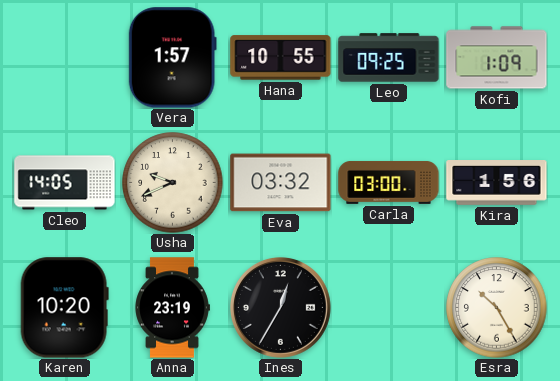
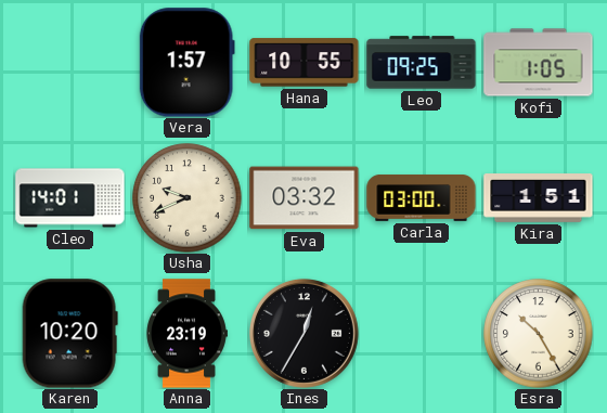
Kofi: 1:09 -> 1:05 (539, 63)
Cleo: 14:05 -> 14:01 (70, 198)
Kira: 1:56 -> 1:51 (539, 198)
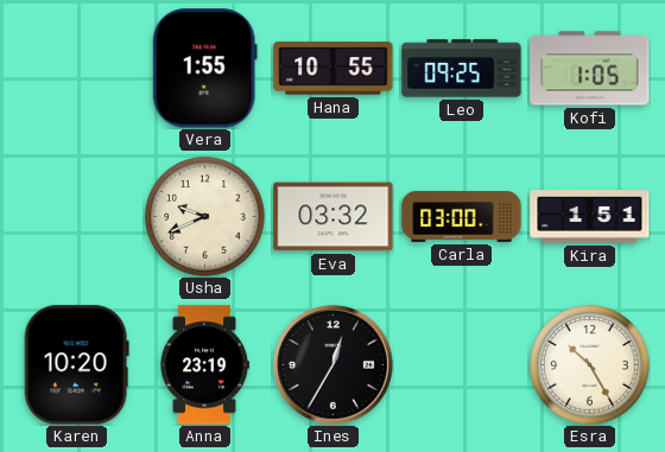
Vera: 1:57 -> 1:55 (204, 69)
Cleo: 14:01 -> none (70, 198)
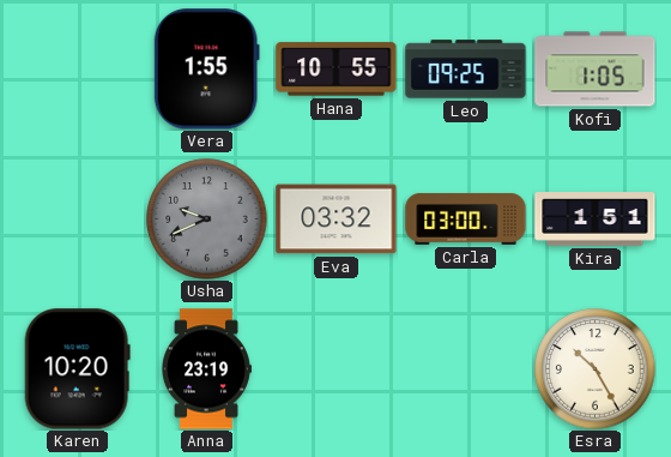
Usha dial: cream -> grey (207, 220)
Ines: 12:35 -> none (332, 364)
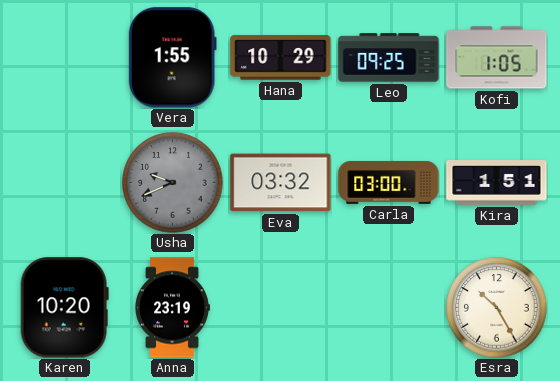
Hana: 10:55 -> 10:29 (281, 58)
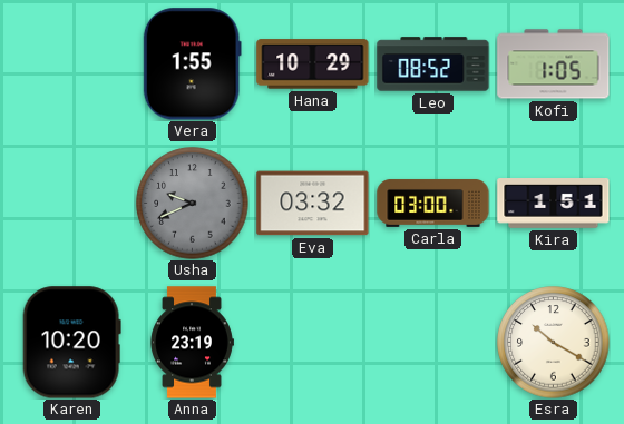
Leo: 09:25 -> 08:52 (433, 65)
Esra: 10:25 -> 10:20 (554, 343)
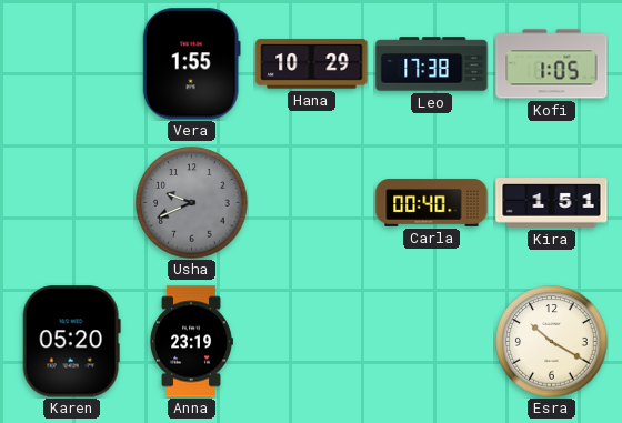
Leo: 08:52 -> 17:38 (432, 64)
Eva: 03:32 -> none (313, 204)
Carla: 03:00 -> 00:40 (432, 202)
Karen: 10:20 -> 05:20 (71, 342)
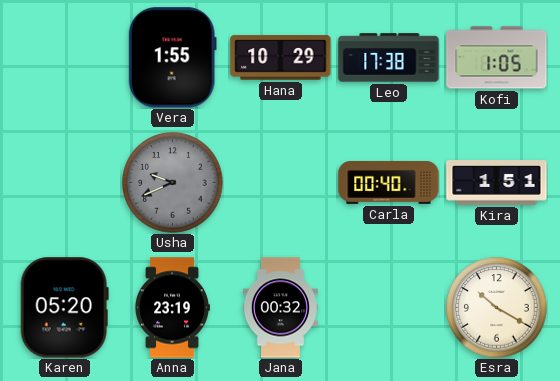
Jana: none -> 00:32 (280, 308)
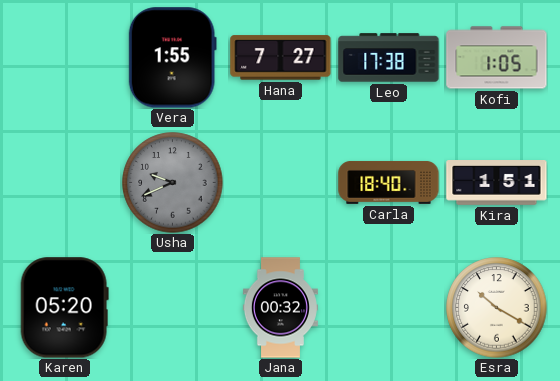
Hana: 10:29 -> 7:27 (281, 58)
Carla: 00:40 -> 18:40 (389, 182)
Anna: 23:19 -> none (172, 308)
